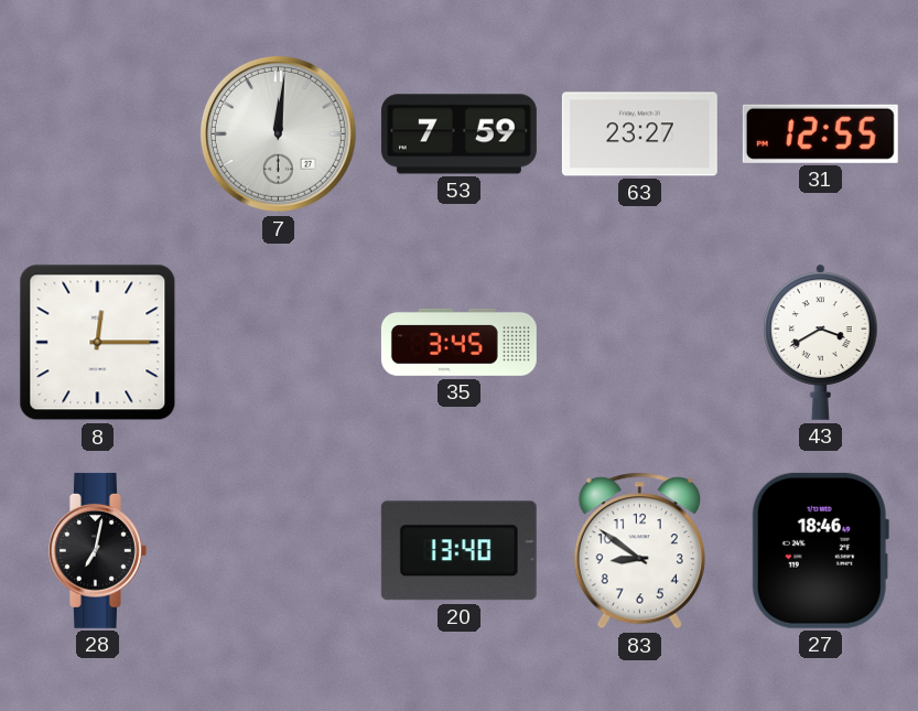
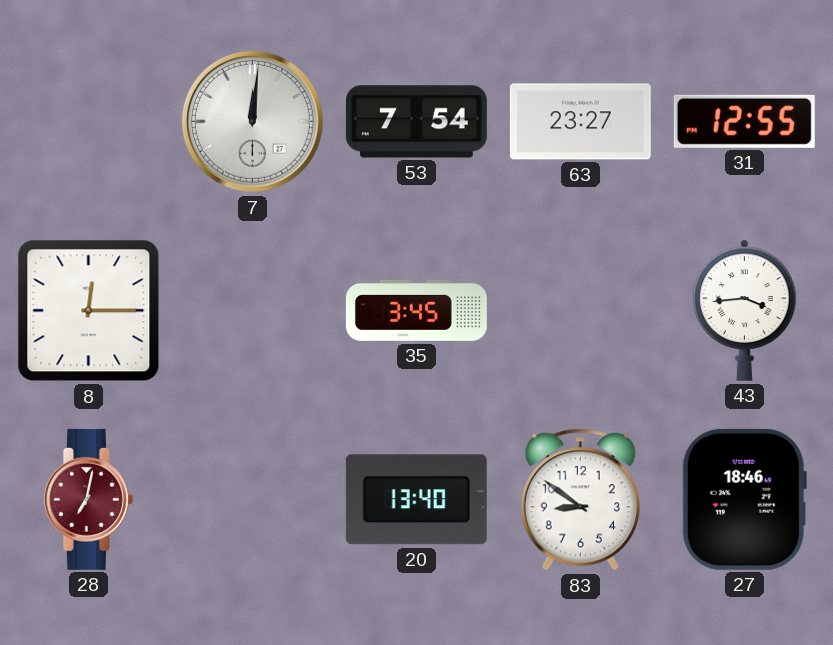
53: 7:59 -> 7:54 (416, 122)
43: 3:40 -> 3:44 (745, 310)
28 dial: black -> burgundy (88, 499)
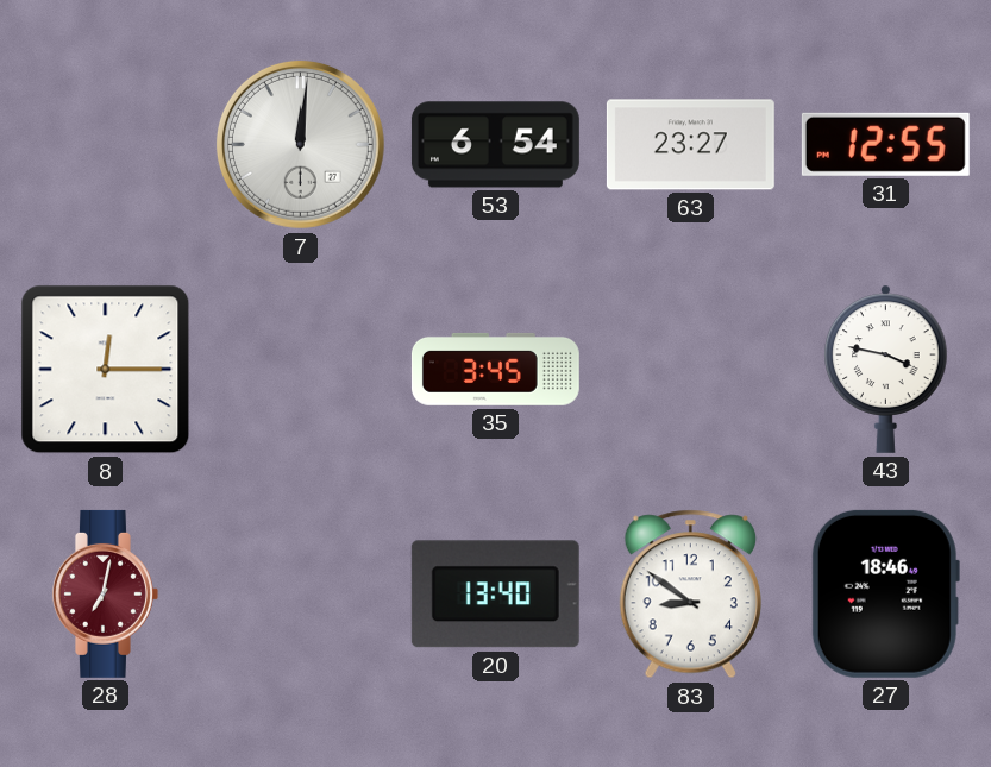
53: 7:54 -> 6:54 (495, 145)
43: 3:44 -> 3:47 (886, 369)
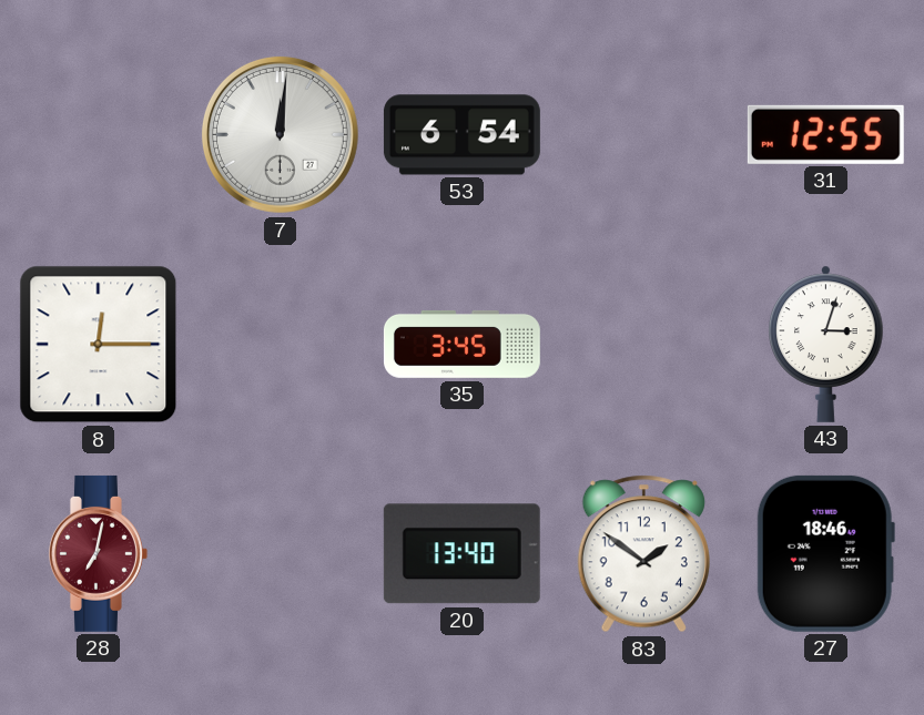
63: 23:27 -> none (690, 145)
43: 3:47 -> 3:03 (826, 344)
83: 8:51 -> 1:51 (643, 554)
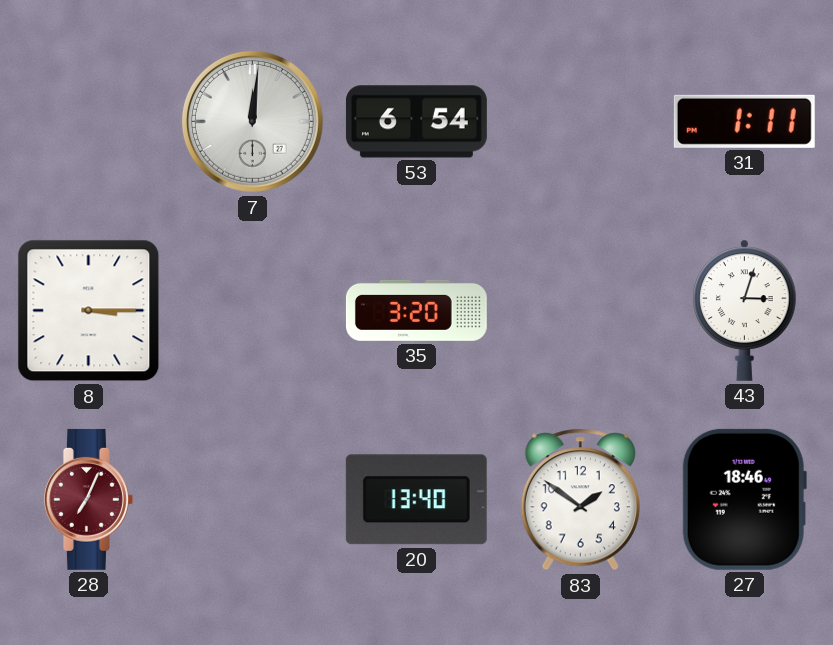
31: 12:55 -> 1:11 (744, 121)
8: 12:15 -> 3:15 (89, 311)
35: 3:45 -> 3:20 (416, 310)
28: 7:02 -> 7:04 (88, 499)
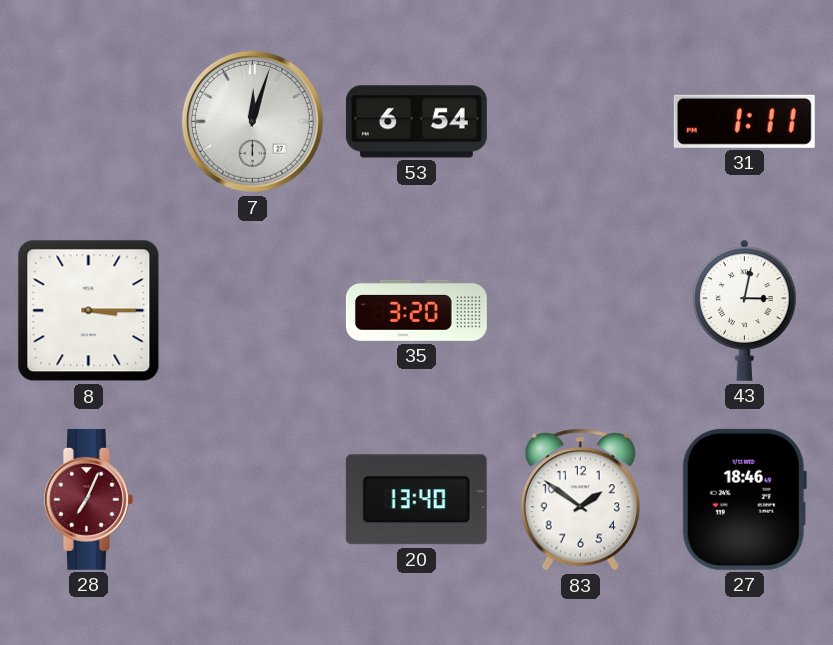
7: 12:01 -> 12:03 (252, 121)
43: 3:03 -> 3:02 (745, 310)
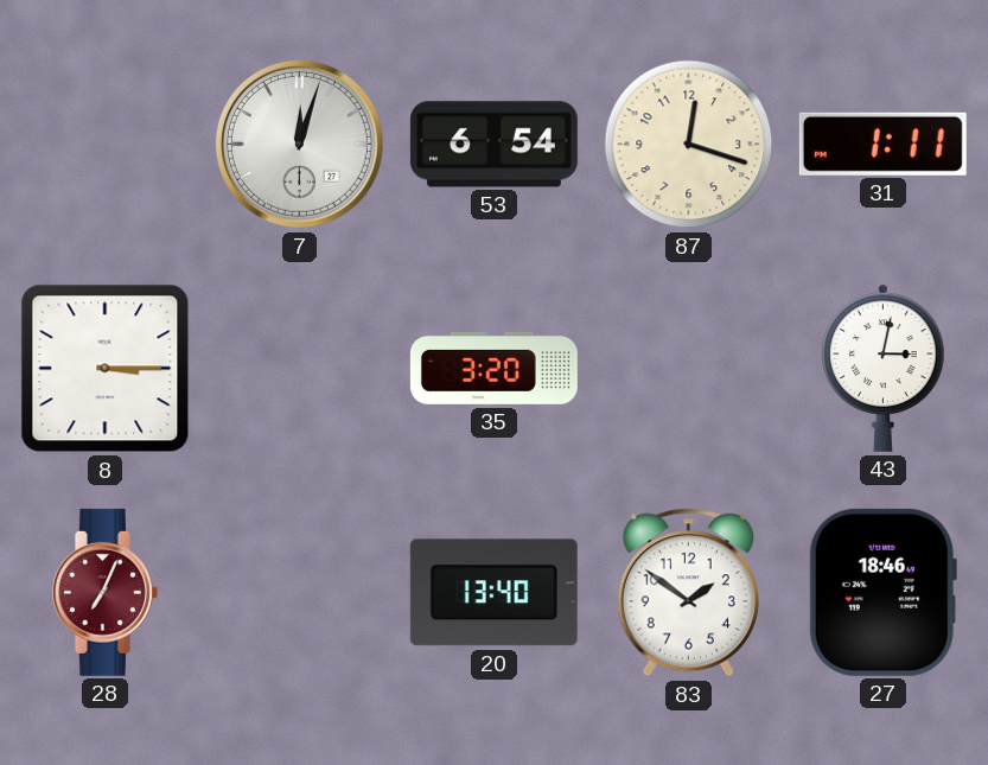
87: none -> 12:18 (689, 145)
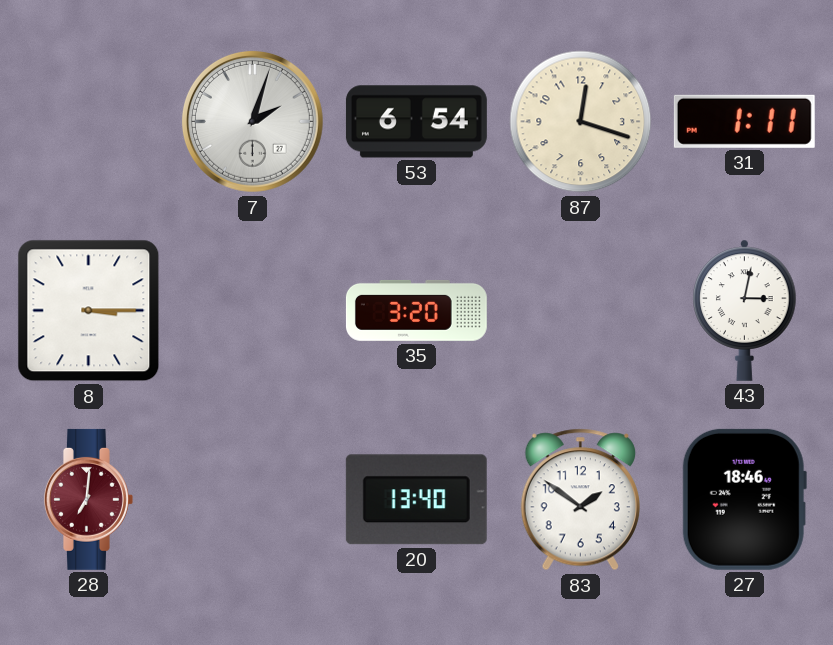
7: 12:03 -> 2:03 (252, 121)
28: 7:04 -> 7:01 (88, 499)
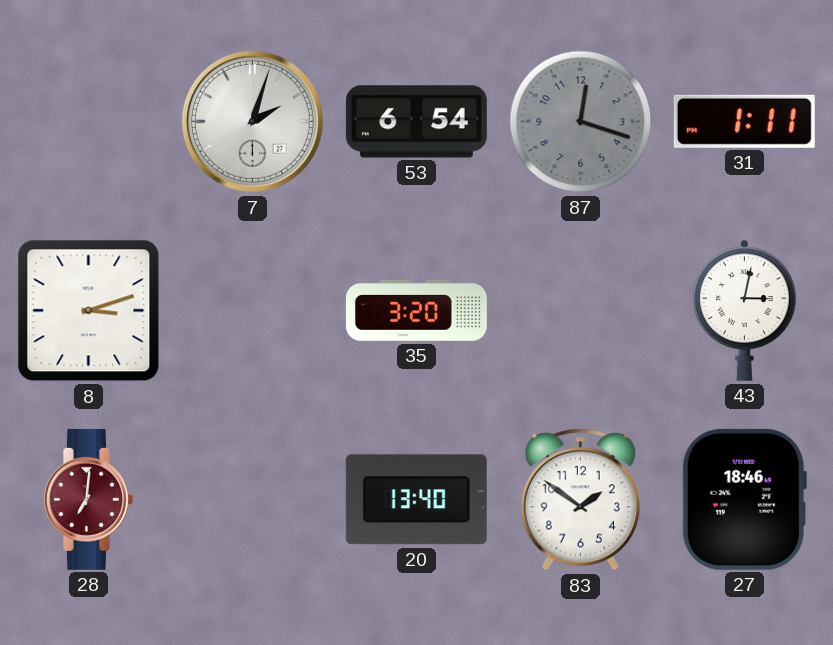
87 dial: cream -> grey (581, 122)
8: 3:15 -> 3:12 (89, 311)
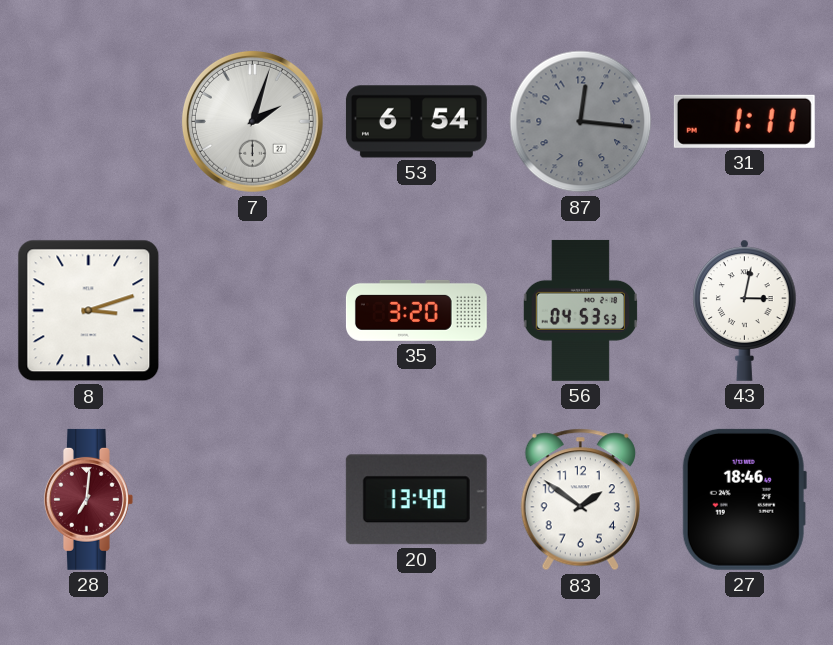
87: 12:18 -> 12:16 (581, 122)
56: none -> 04:53 (580, 310)
